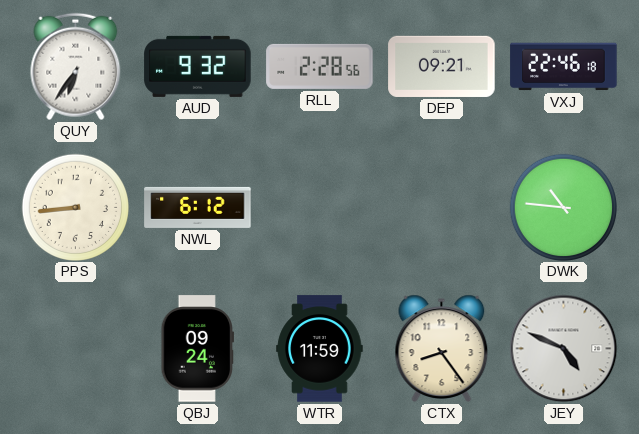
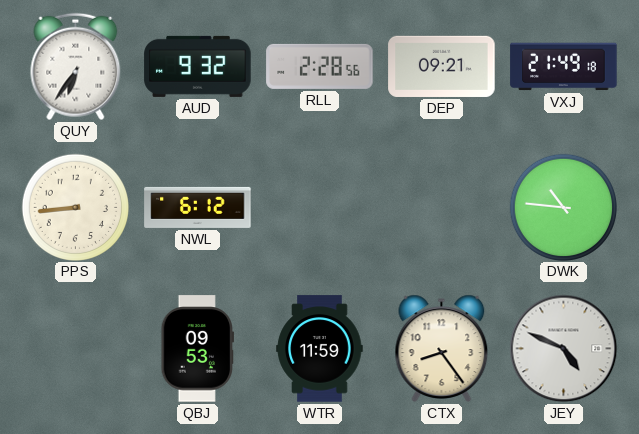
VXJ: 22:46 -> 21:49 (564, 67)
QBJ: 09:24 -> 09:53 (198, 349)
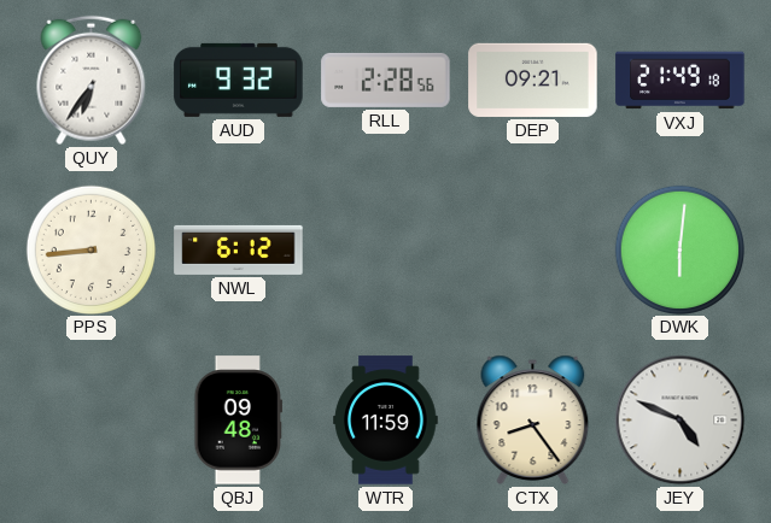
DWK: 10:46 -> 6:01 (679, 249)
QBJ: 09:53 -> 09:48 (239, 421)
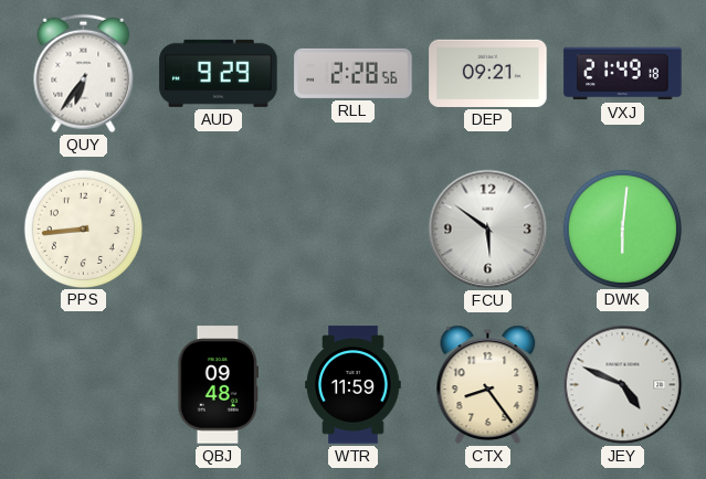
AUD: 9:32 -> 9:29 (219, 73)
NWL: 6:12 -> none (239, 249)
FCU: none -> 5:51 (488, 230)
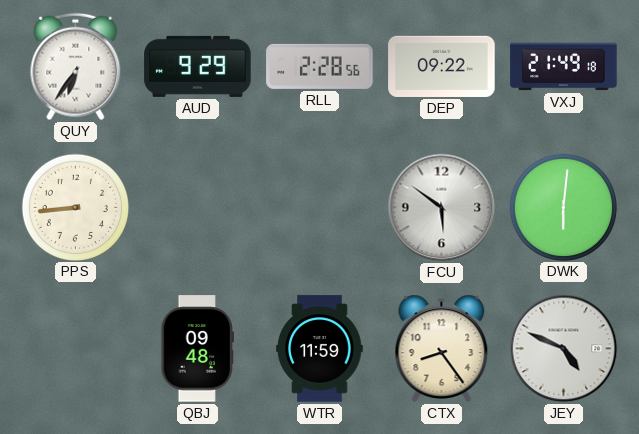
DEP: 09:21 -> 09:22 (442, 66)
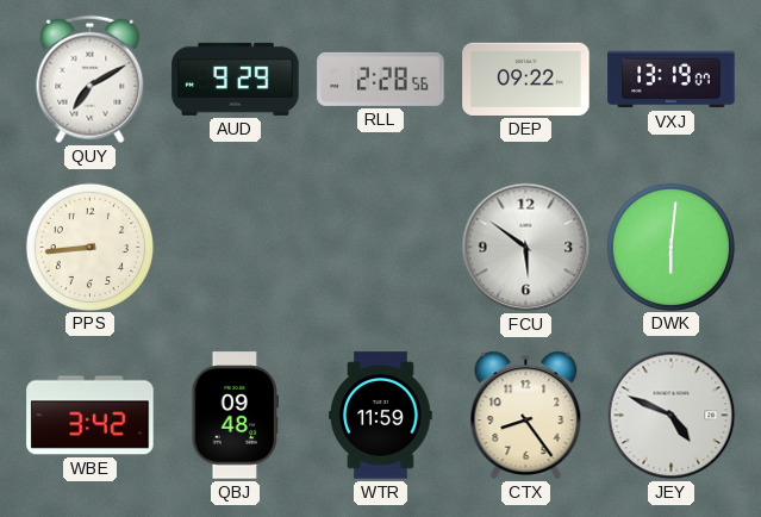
QUY: 6:36 -> 7:10 (91, 80)
VXJ: 21:49 -> 13:19 (672, 80)
WBE: none -> 3:42 (91, 416)
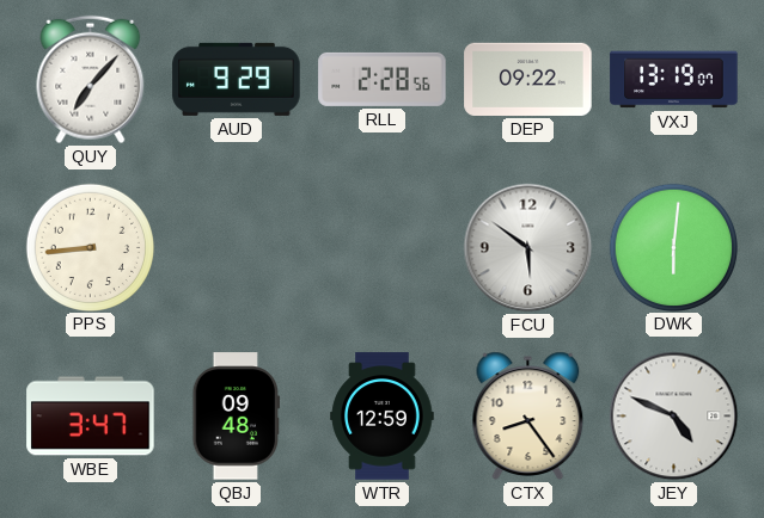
QUY: 7:10 -> 7:07 (91, 80)
WBE: 3:42 -> 3:47 (91, 417)
WTR: 11:59 -> 12:59 (383, 417)
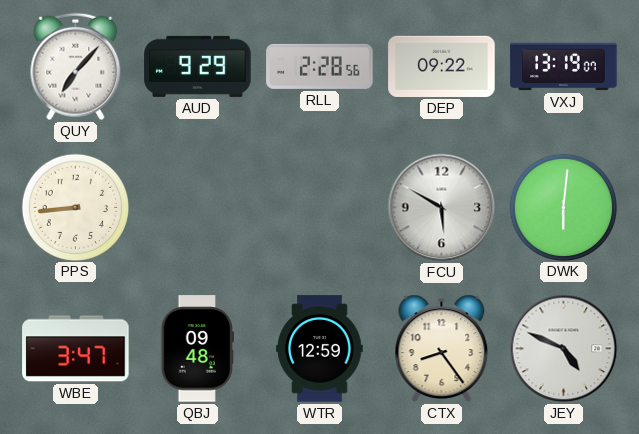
FCU: 5:51 -> 5:50 (442, 208)
